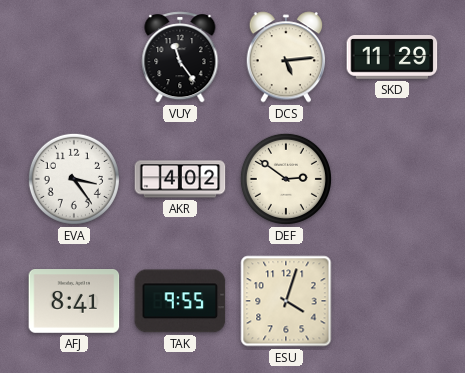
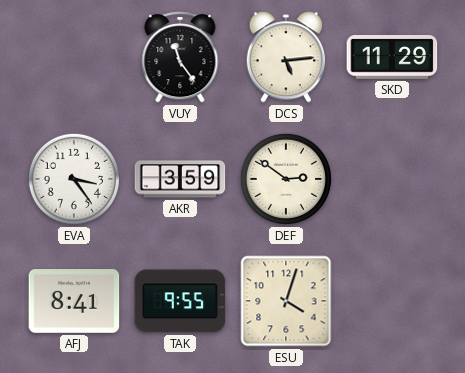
AKR: 4:02 -> 3:59 (180, 179)
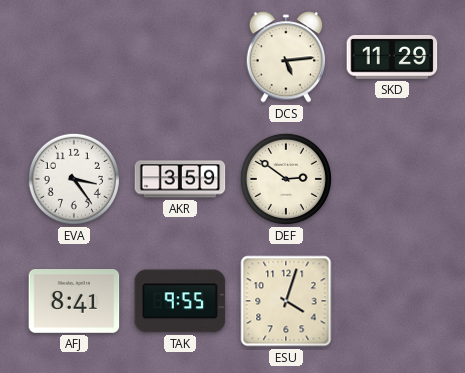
VUY: 11:24 -> none (180, 57)
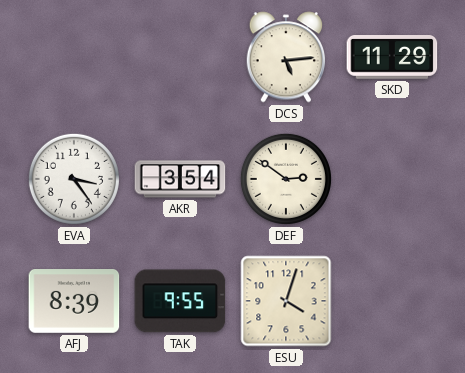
AKR: 3:59 -> 3:54 (180, 179)
AFJ: 8:41 -> 8:39 (74, 302)
